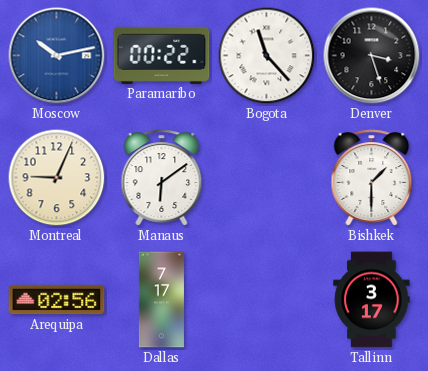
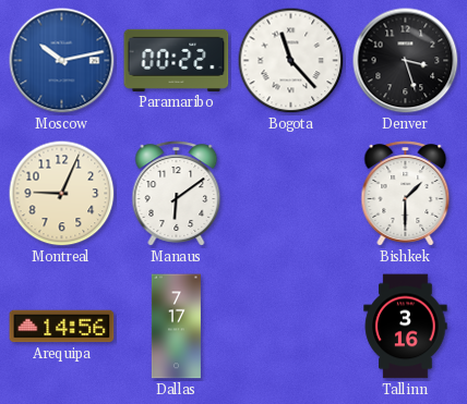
Arequipa: 02:56 -> 14:56 (62, 327)
Tallinn: 3:17 -> 3:16 (406, 327)
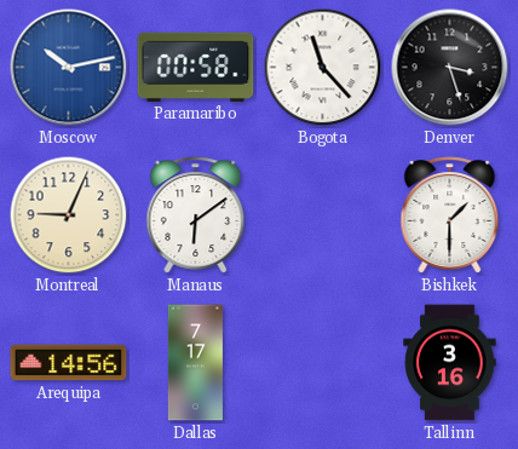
Paramaribo: 00:22 -> 00:58 (196, 67)
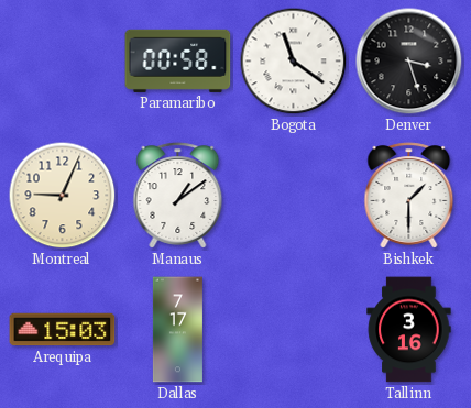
Moscow: 10:13 -> none (69, 68)
Bogota: 11:23 -> 11:21 (294, 62)
Manaus: 6:09 -> 1:09 (178, 196)
Arequipa: 14:56 -> 15:03 (63, 330)
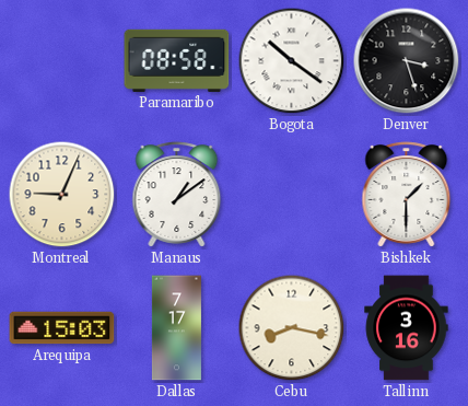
Paramaribo: 00:58 -> 08:58 (177, 60)
Bogota: 11:21 -> 10:21 (292, 61)
Cebu: none -> 8:17 (292, 328)
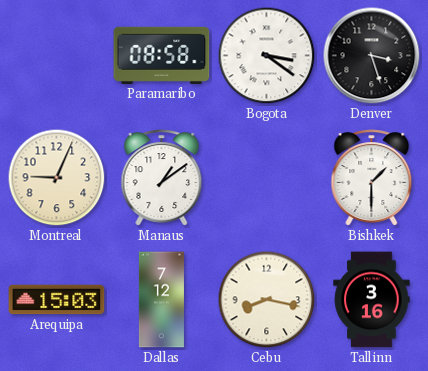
Bogota: 10:21 -> 3:21 (267, 56)
Dallas: 7:17 -> 7:12 (161, 300)
